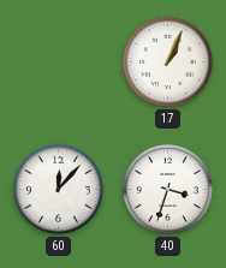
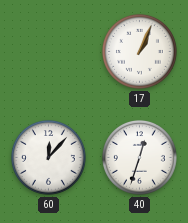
40: 3:33 -> 12:33 (139, 157)
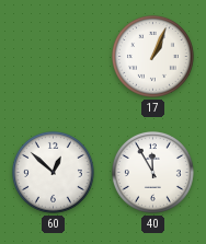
60: 12:07 -> 12:52 (53, 172)
40: 12:33 -> 11:55 (152, 172)
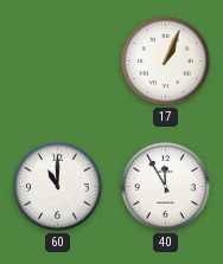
60: 12:52 -> 11:00 (57, 186)
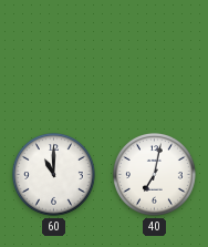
17: 1:04 -> none (165, 60)
40: 11:55 -> 7:02 (154, 174)
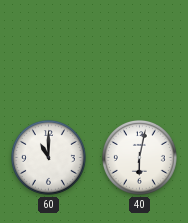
40: 7:02 -> 6:02 (139, 157)
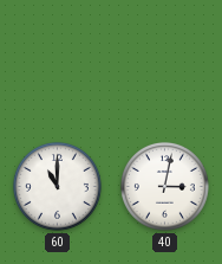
40: 6:02 -> 3:02 (164, 186)
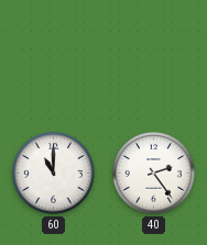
40: 3:02 -> 2:24 (153, 172)
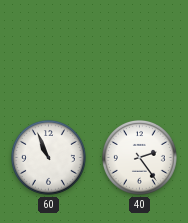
60: 11:00 -> 10:56 (48, 157)
